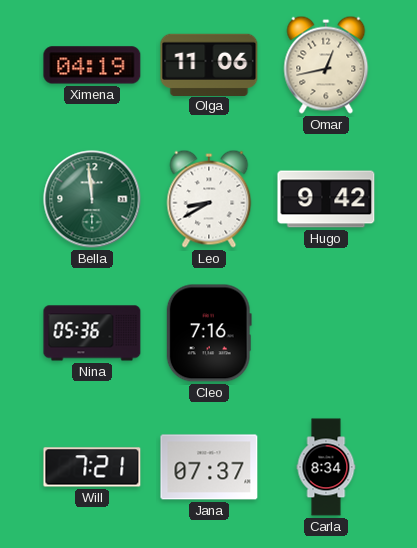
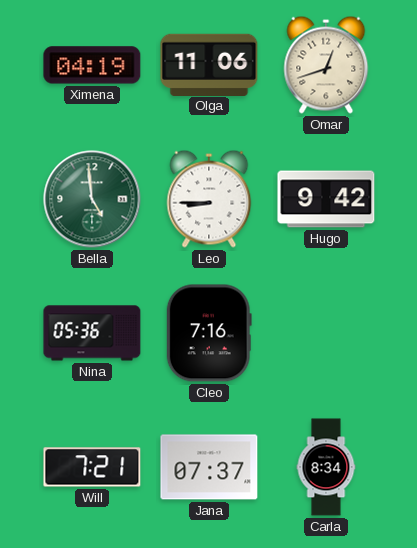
Omar: 12:43 -> 12:42 (326, 65)
Bella: 11:59 -> 4:59 (92, 199)
Leo: 8:40 -> 8:45 (209, 199)
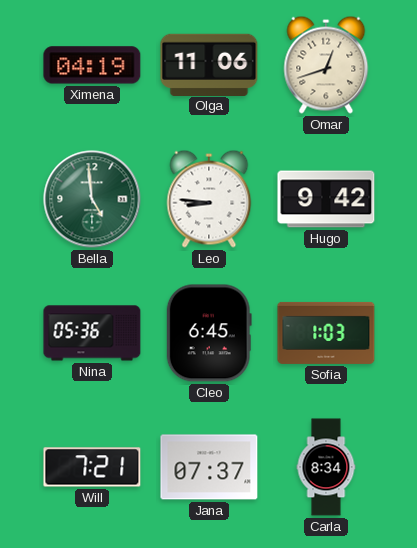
Leo: 8:45 -> 8:46 (209, 199)
Cleo: 7:16 -> 6:45 (209, 333)
Sofia: none -> 1:03 (326, 333)
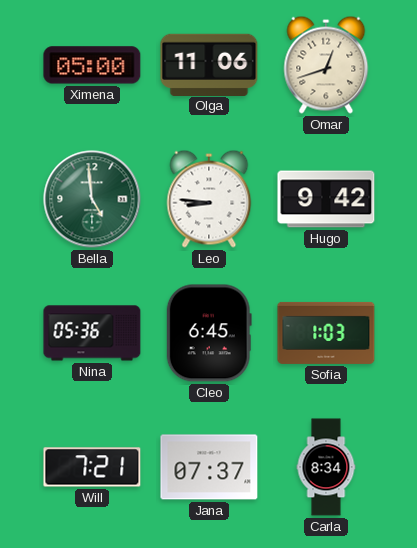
Ximena: 04:19 -> 05:00 (92, 65)
